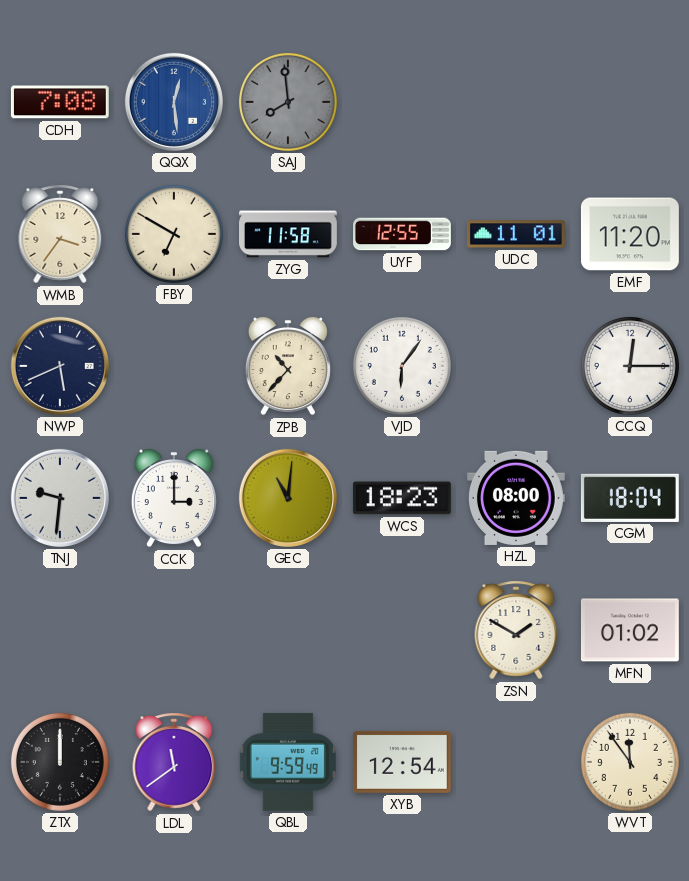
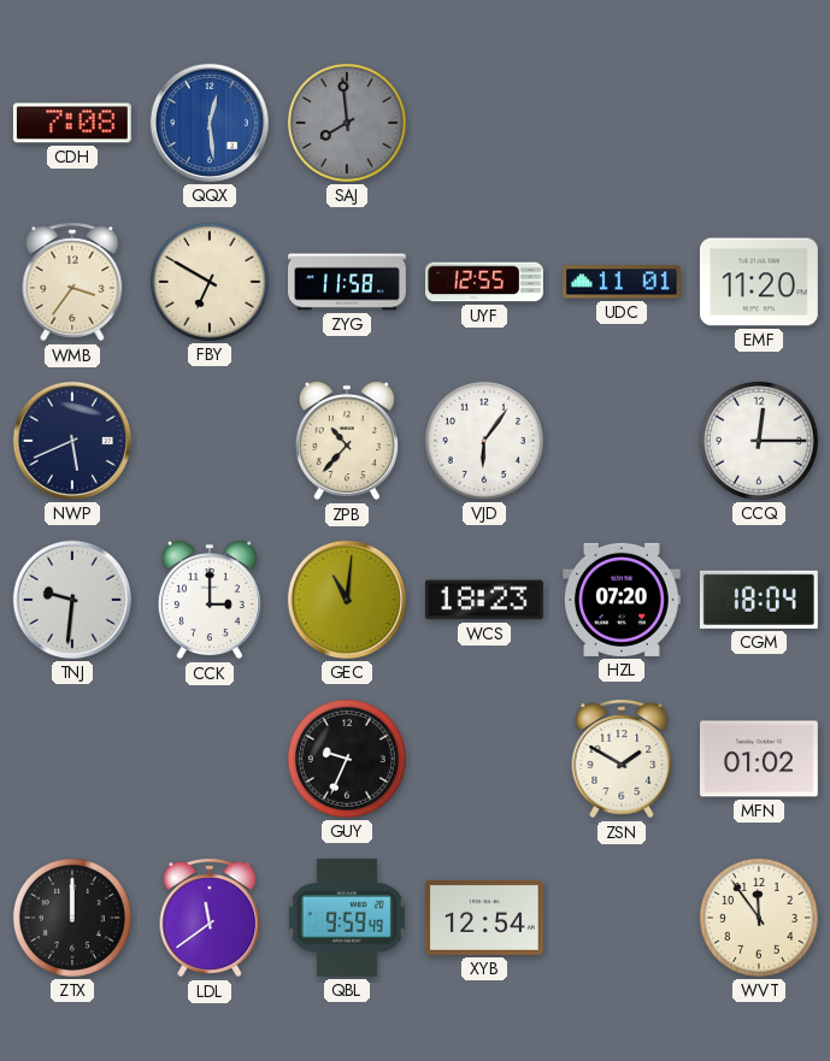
HZL: 08:00 -> 07:20 (622, 600)
GUY: none -> 9:34 (347, 759)
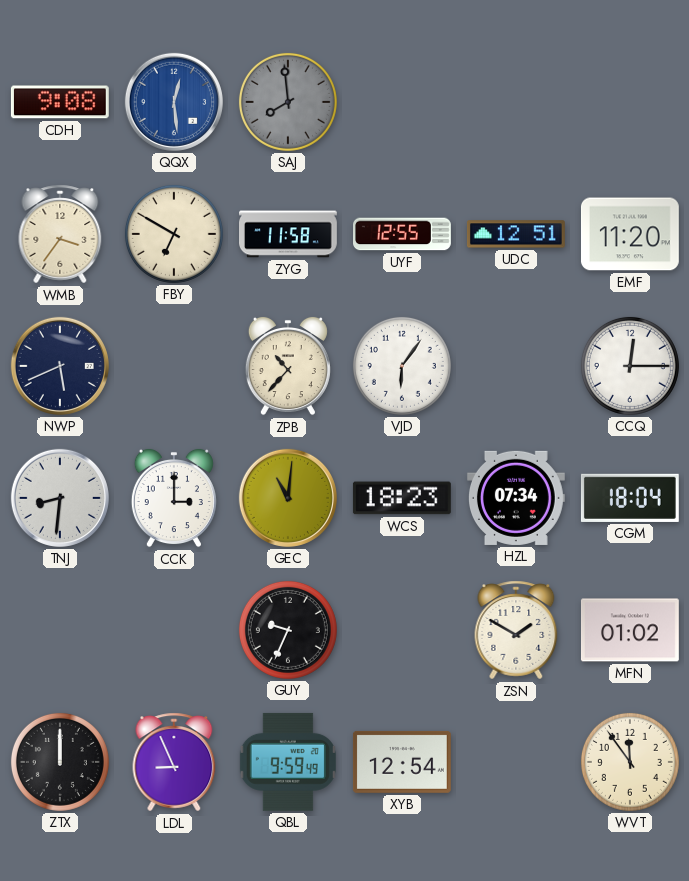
CDH: 7:08 -> 9:08 (60, 102)
UDC: 11:01 -> 12:51 (516, 234)
TNJ: 9:31 -> 8:31 (60, 498)
HZL: 07:20 -> 07:34 (516, 498)
LDL: 11:39 -> 8:56 (174, 762)
